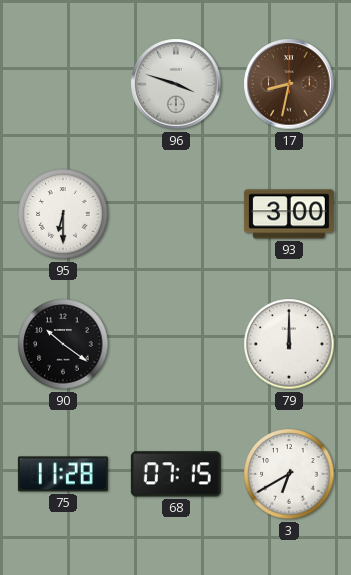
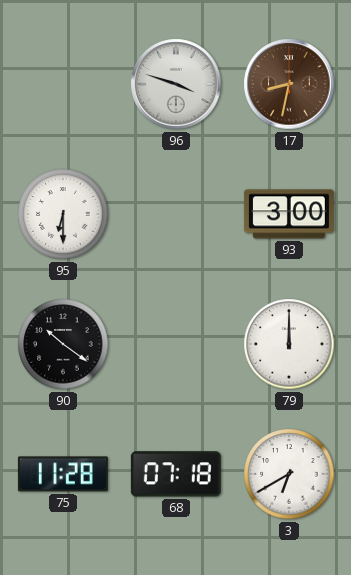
68: 07:15 -> 07:18 (176, 474)
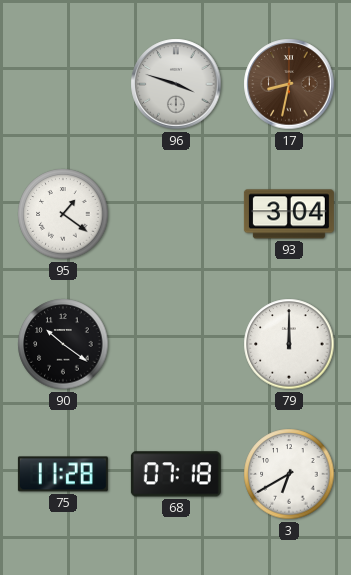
95: 6:30 -> 1:21 (63, 214)
93: 3:00 -> 3:04 (289, 214)
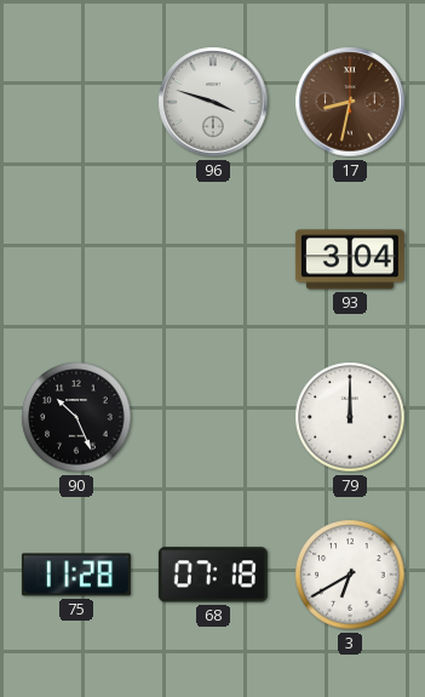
95: 1:21 -> none (63, 214)
90: 10:21 -> 10:26 (76, 417)
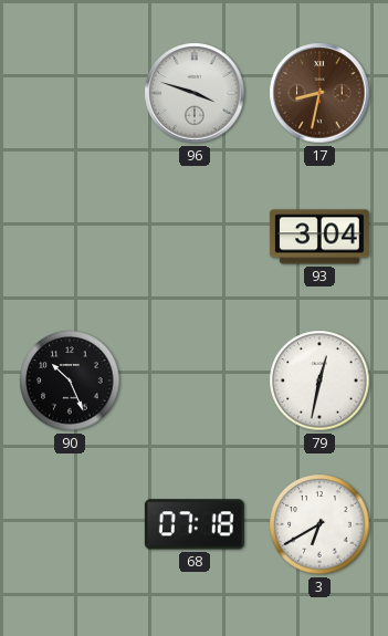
79: 12:00 -> 12:32 (319, 380)
75: 11:28 -> none (76, 575)
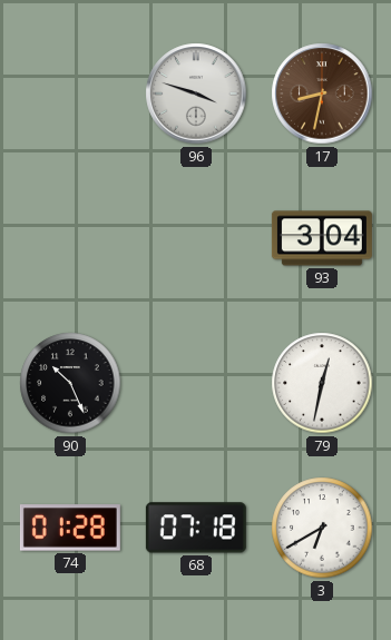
74: none -> 01:28 (70, 528)
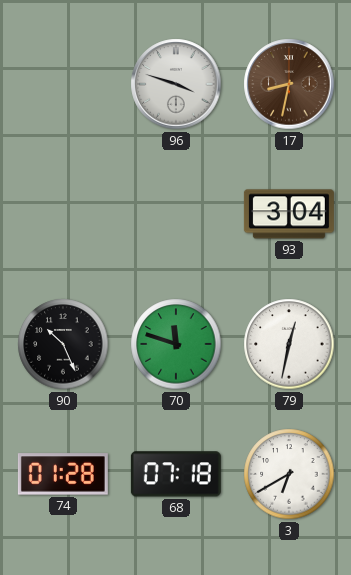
70: none -> 11:48 (176, 344)
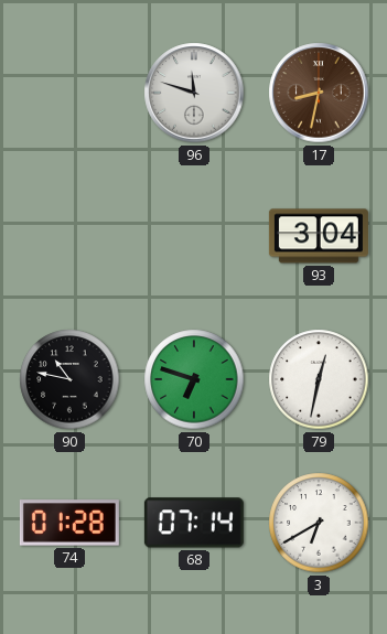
96: 3:48 -> 11:48 (194, 93)
90: 10:26 -> 10:47 (69, 379)
70: 11:48 -> 6:48 (194, 379)
68: 07:18 -> 07:14 (194, 523)
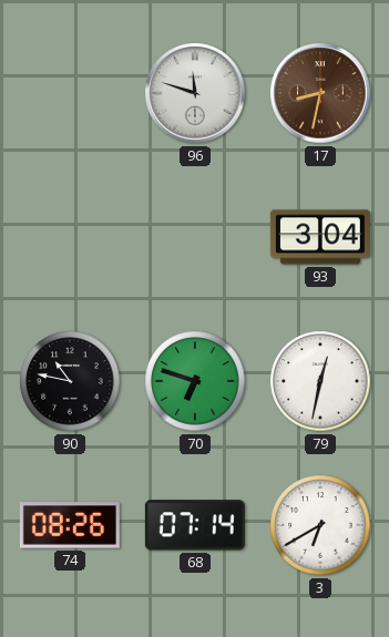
74: 01:28 -> 08:26 (70, 525)
